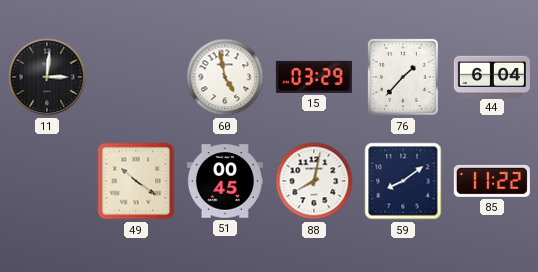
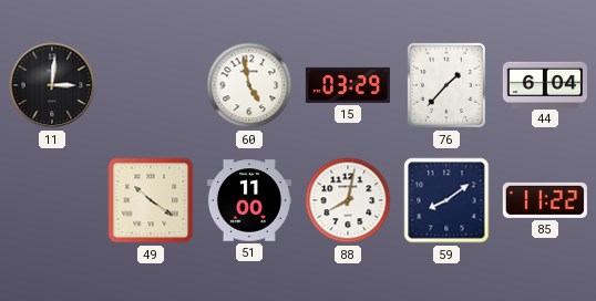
51: 00:45 -> 11:00 (249, 200)
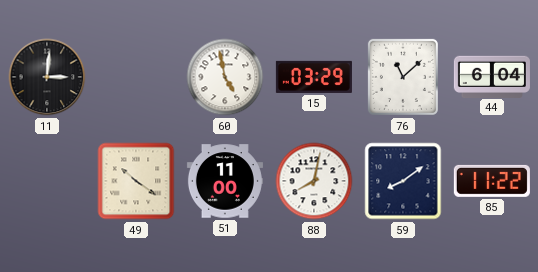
76: 1:37 -> 11:08 (403, 77)
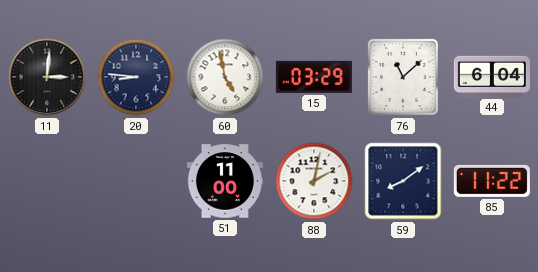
20: none -> 8:46 (136, 77)
49: 10:21 -> none (136, 181)
88: 8:02 -> 2:02 (314, 181)
